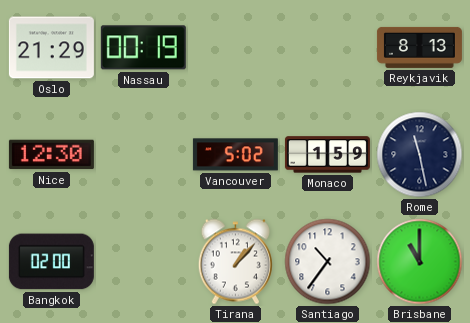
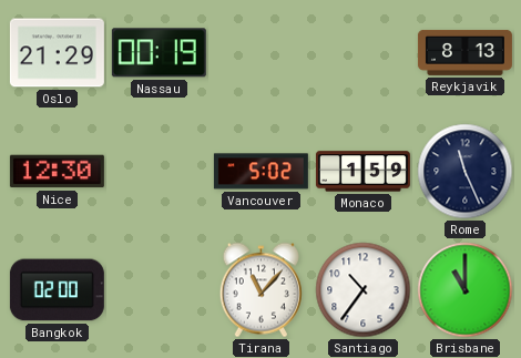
Rome: 11:28 -> 11:26 (466, 172)
Tirana: 1:07 -> 11:07 (260, 290)
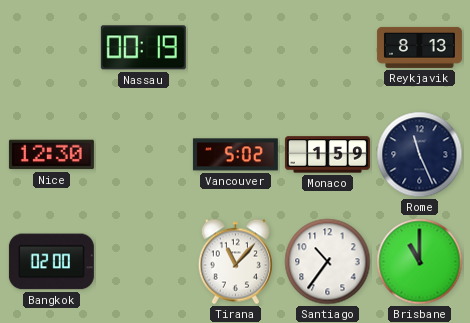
Oslo: 21:29 -> none (57, 53)
